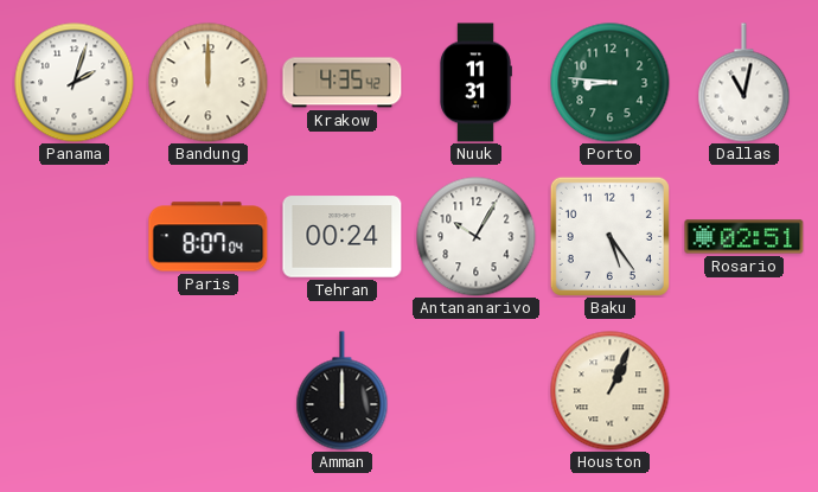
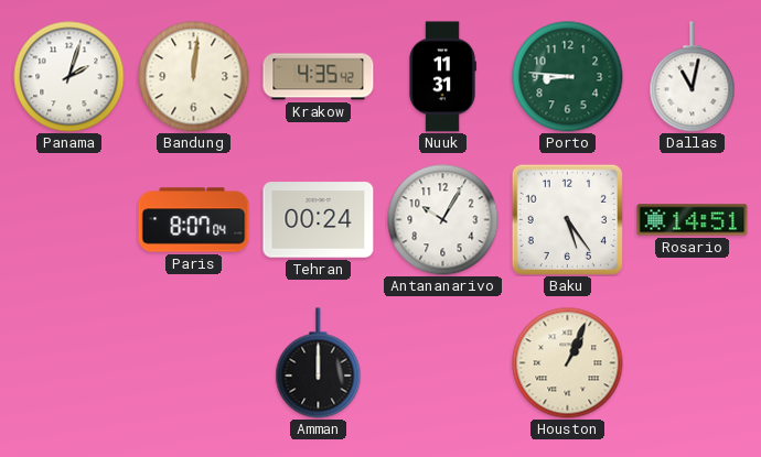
Bandung: 12:00 -> 12:01 (194, 77)
Rosario: 02:51 -> 14:51 (693, 220)
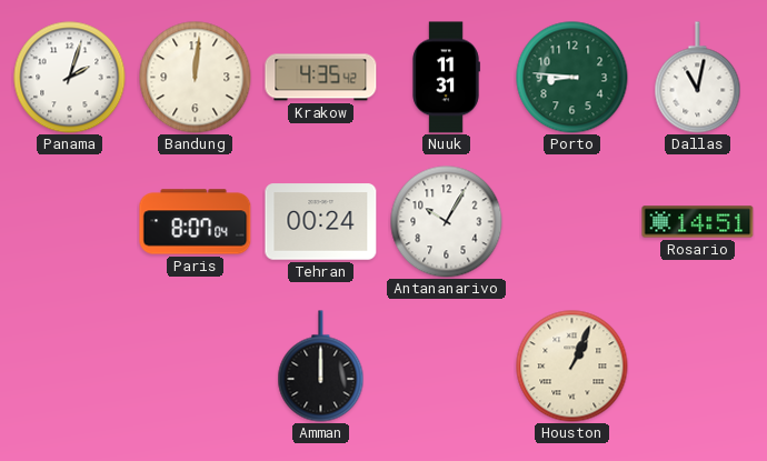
Baku: 5:24 -> none (567, 219)
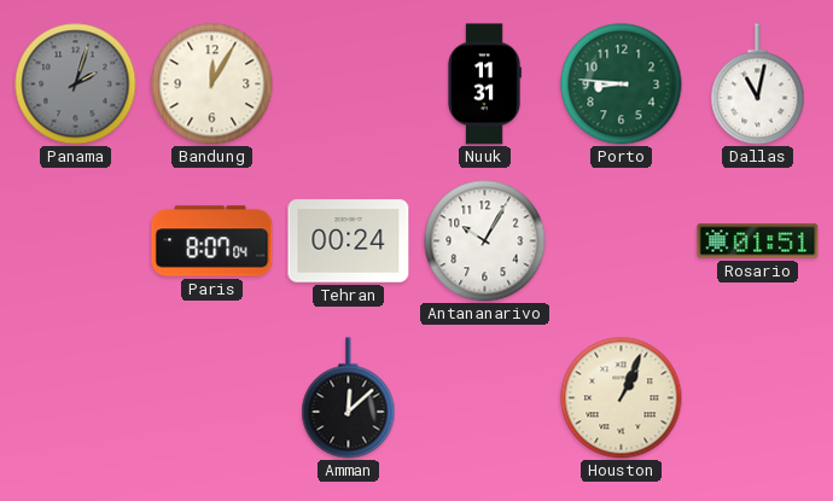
Panama dial: white -> grey (76, 85)
Bandung: 12:01 -> 12:05 (212, 85)
Krakow: 4:35 -> none (321, 78)
Rosario: 14:51 -> 01:51 (758, 241)
Amman: 12:00 -> 12:08 (349, 398)
